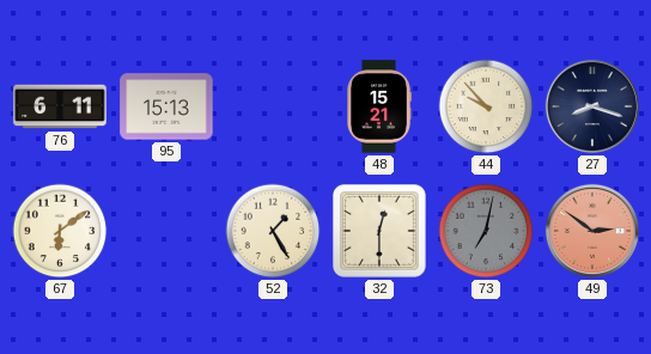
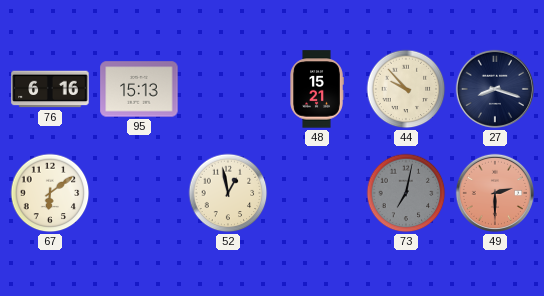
76: 6:11 -> 6:16 (50, 89)
52: 1:25 -> 12:58 (228, 193)
32: 12:30 -> none (379, 231)
49: 2:51 -> 2:30 (495, 193)
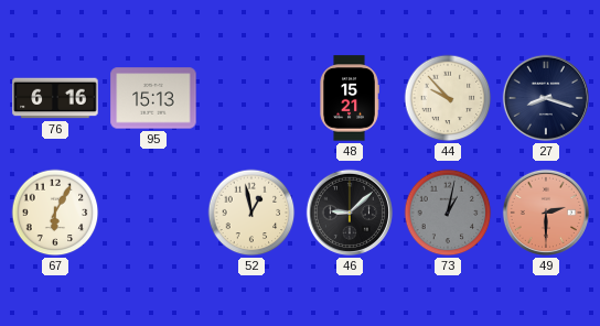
67: 6:09 -> 6:05 (55, 213)
46: none -> 9:08 (350, 213)
73: 7:02 -> 1:02 (448, 213)
